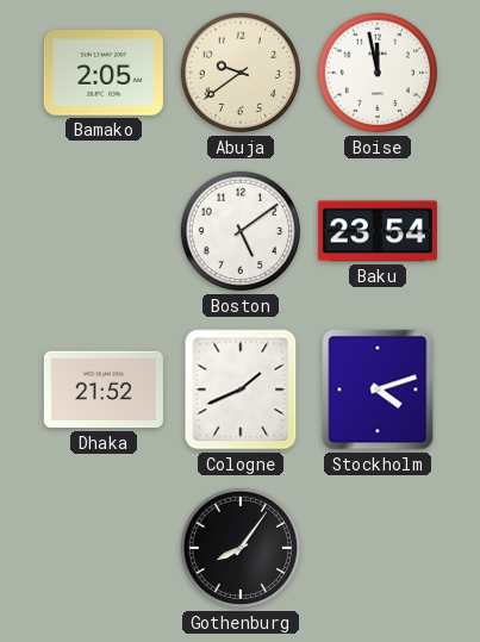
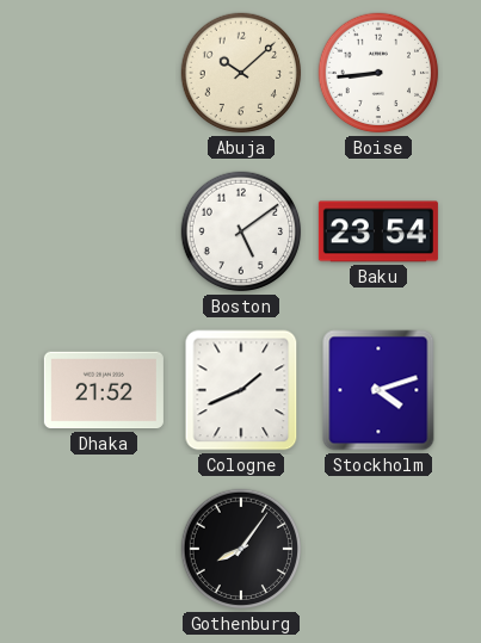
Bamako: 2:05 -> none (104, 73)
Abuja: 9:39 -> 10:08 (241, 73)
Boise: 11:58 -> 8:44 (378, 73)
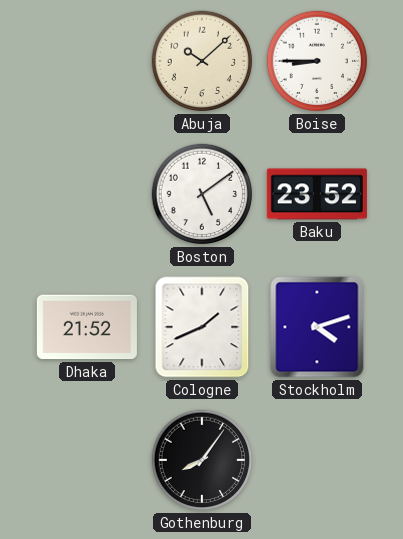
Boise: 8:44 -> 8:45 (317, 61)
Baku: 23:54 -> 23:52 (317, 194)
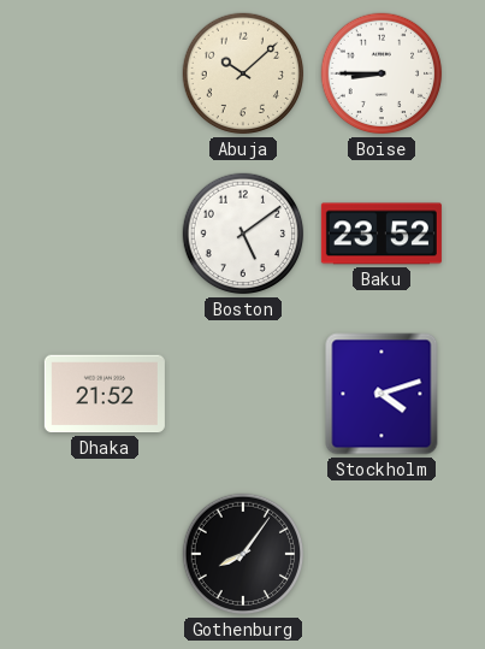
Cologne: 1:41 -> none (202, 327)
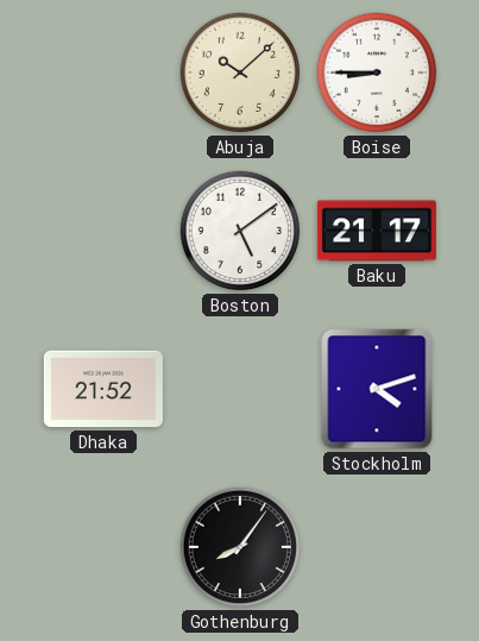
Baku: 23:52 -> 21:17 (377, 231)
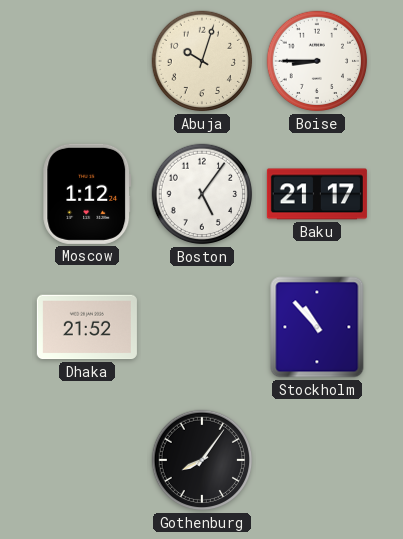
Abuja: 10:08 -> 10:03 (202, 61)
Moscow: none -> 1:12 (87, 194)
Boston: 5:09 -> 5:06 (202, 194)
Stockholm: 4:12 -> 10:53 (317, 327)
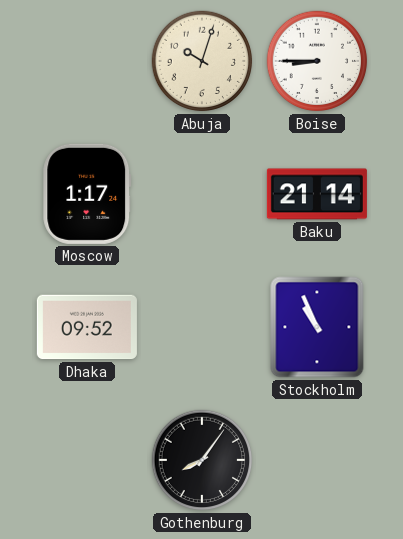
Moscow: 1:12 -> 1:17 (87, 194)
Boston: 5:06 -> none (202, 194)
Baku: 21:17 -> 21:14 (317, 194)
Dhaka: 21:52 -> 09:52 (87, 327)
Stockholm: 10:53 -> 10:56 (317, 327)
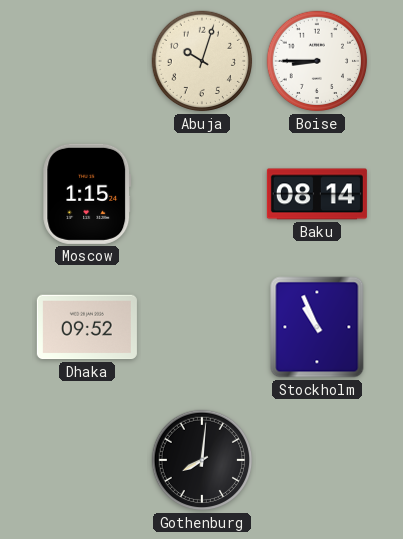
Moscow: 1:17 -> 1:15 (87, 194)
Baku: 21:14 -> 08:14 (317, 194)
Gothenburg: 8:06 -> 8:01 (202, 460)
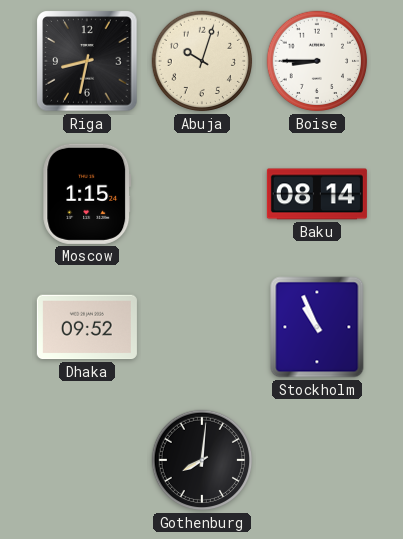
Riga: none -> 8:32 (87, 61)
